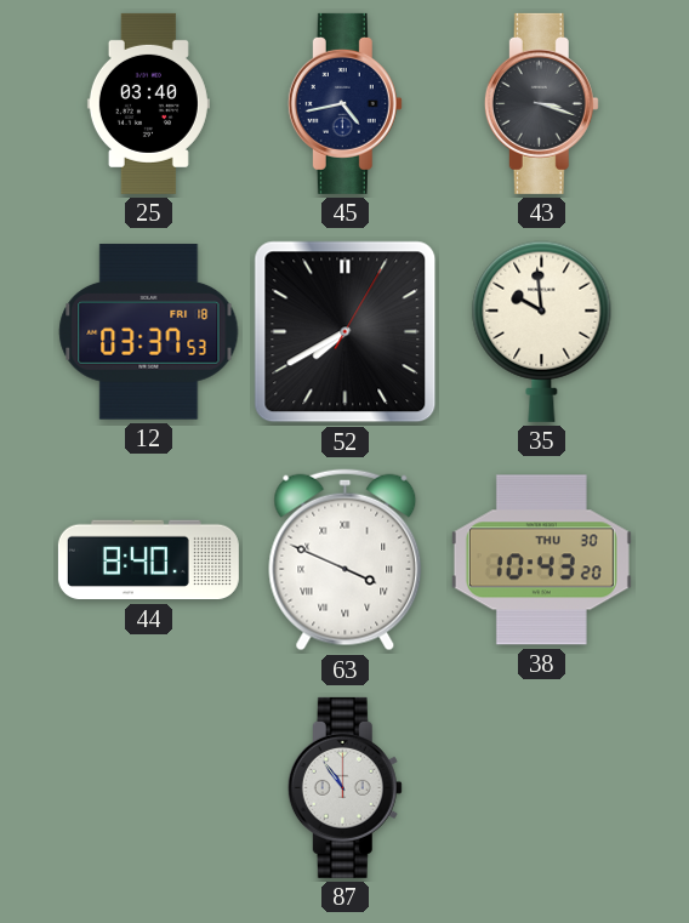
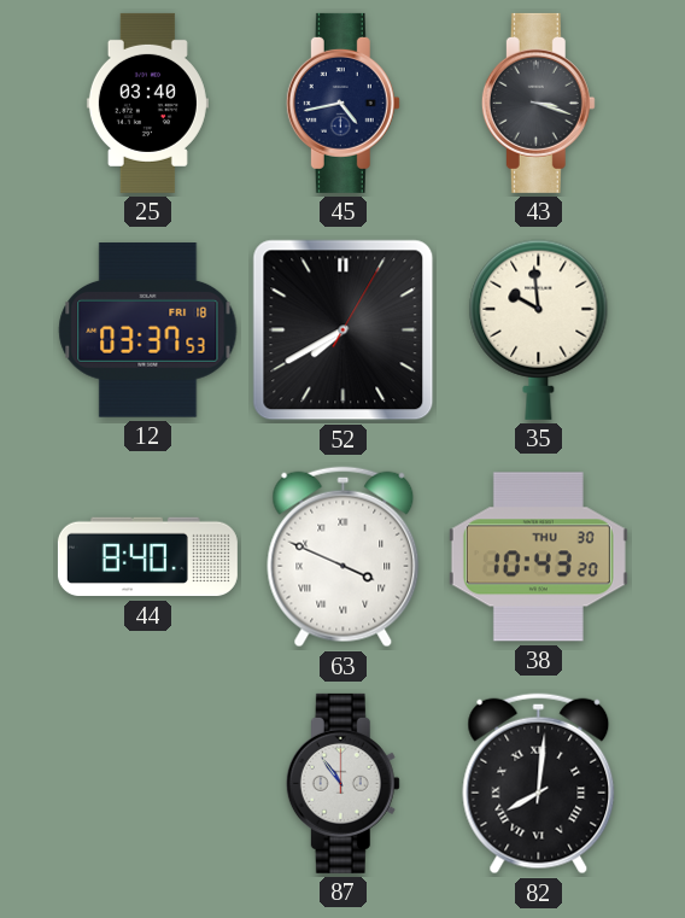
82: none -> 8:01 (539, 784)
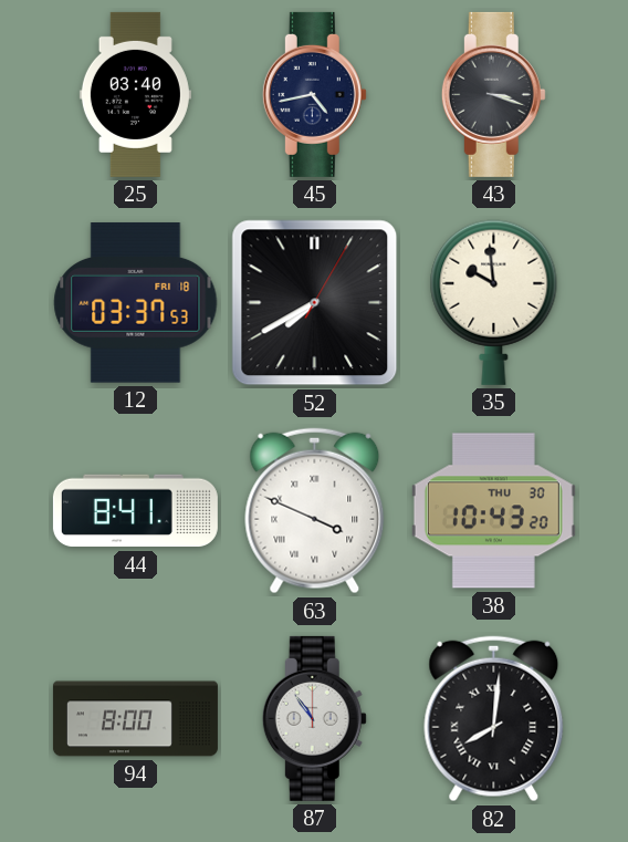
44: 8:40 -> 8:41 (135, 511)
94: none -> 8:00 (135, 719)
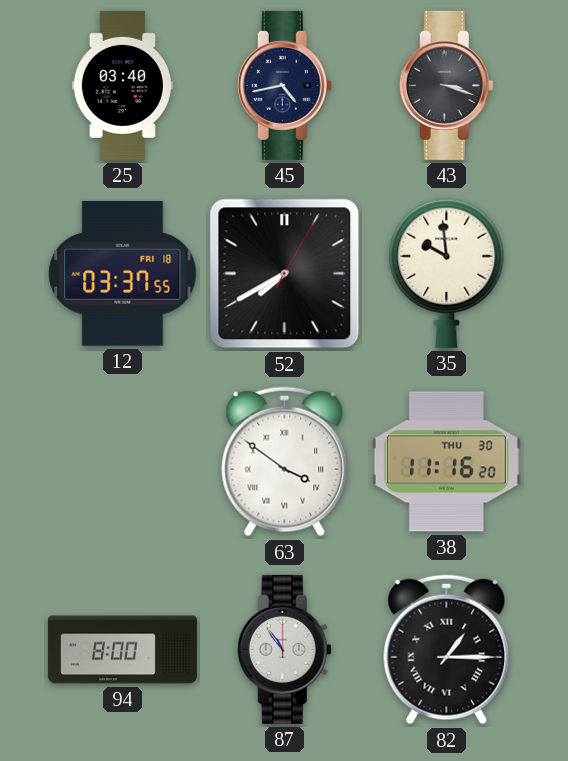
12: 03:37:53 -> 03:37:55 (123, 274)
44: 8:41 -> none (135, 511)
63: 3:49 -> 3:51 (285, 462)
38: 10:43 -> 11:16 (446, 462)
82: 8:01 -> 1:15 (447, 650)
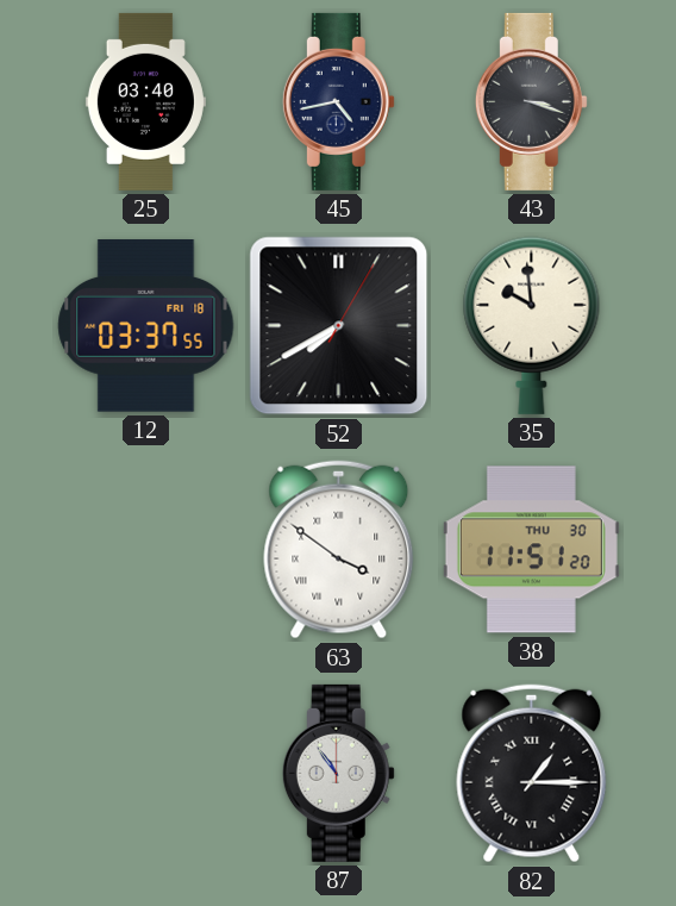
38: 11:16 -> 11:51 (531, 550)
94: 8:00 -> none (122, 650)
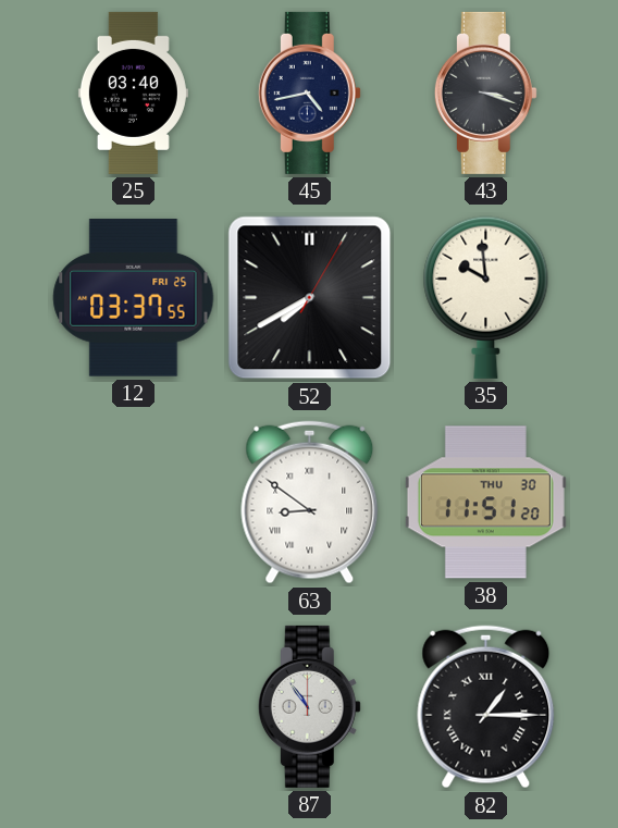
12 date: FRI 18 -> FRI 25 (134, 298)
63: 3:51 -> 8:51 (310, 503)
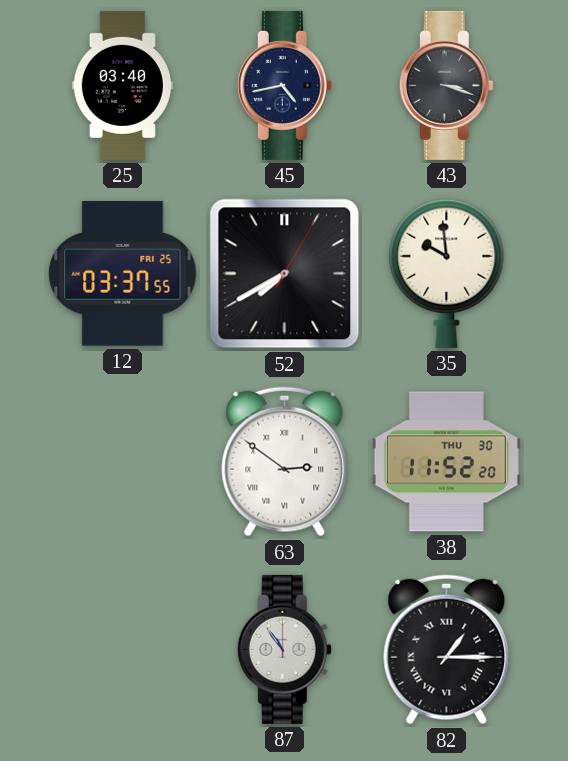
63: 8:51 -> 2:51 (285, 462)
38: 11:51 -> 11:52 (446, 462)
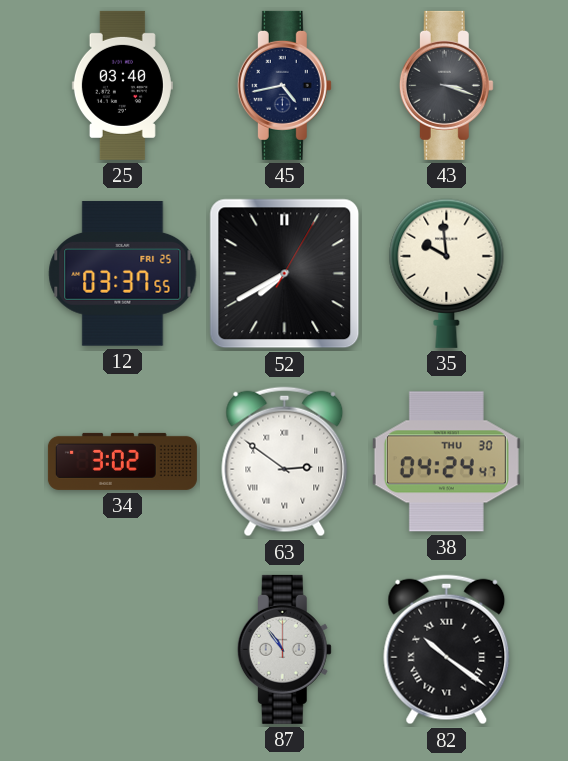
34: none -> 3:02 (122, 461)
38: 11:52 -> 04:24 (446, 462)
82: 1:15 -> 10:21 (447, 650)
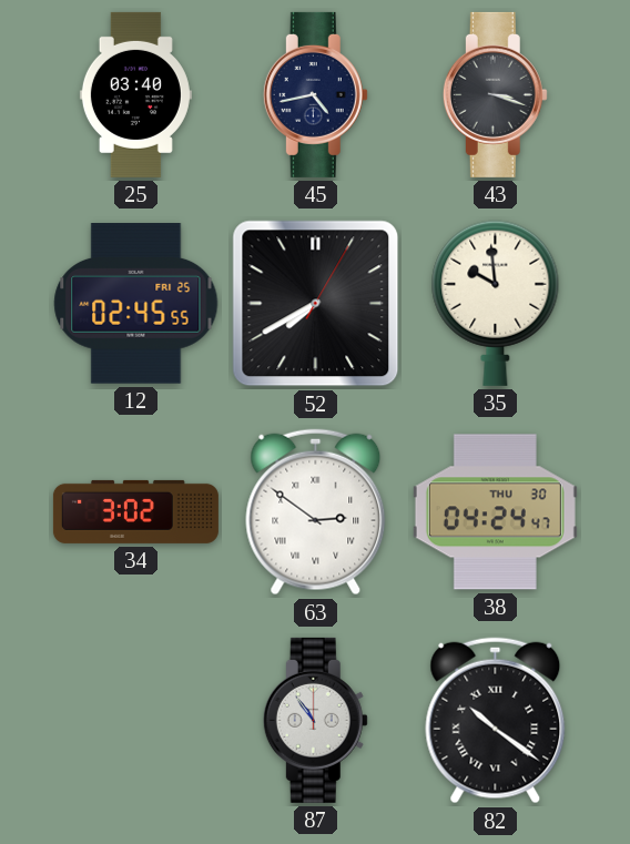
12: 03:37 -> 02:45 (136, 304)
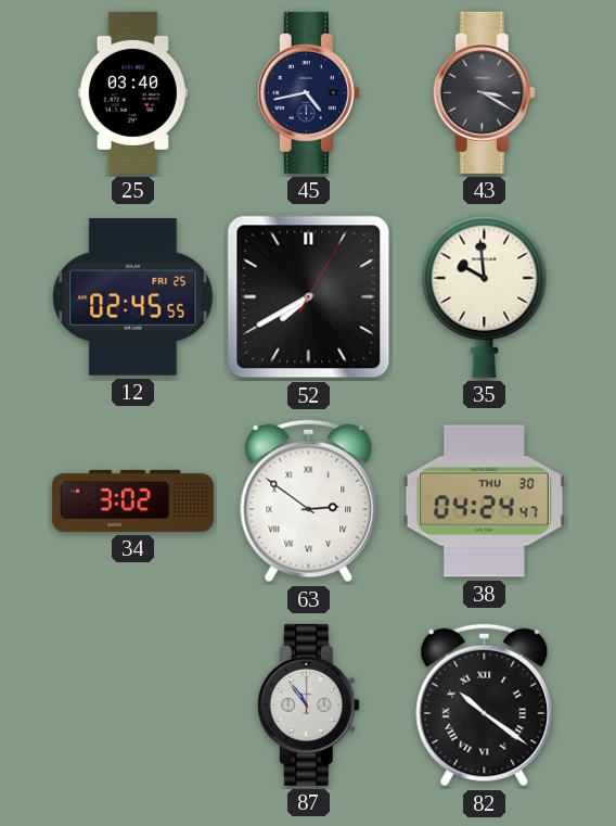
43: 3:18 -> 3:20 (484, 92)
